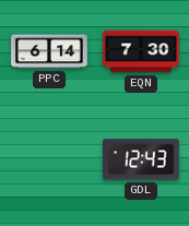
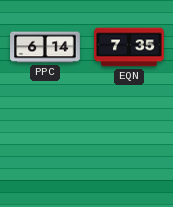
EQN: 7:30 -> 7:35 (129, 47)
GDL: 12:43 -> none (142, 159)
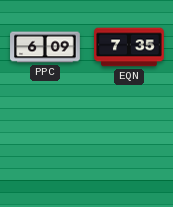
PPC: 6:14 -> 6:09 (45, 47)
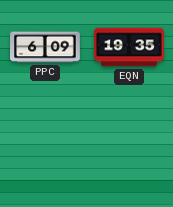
EQN: 7:35 -> 19:35 (129, 47)
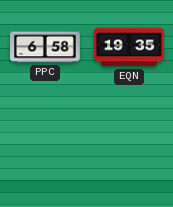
PPC: 6:09 -> 6:58 (45, 47)
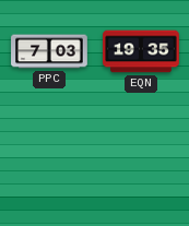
PPC: 6:58 -> 7:03 (49, 51)
